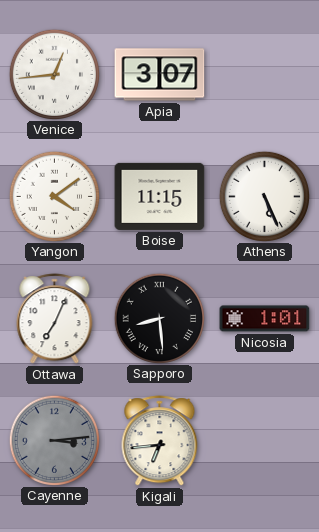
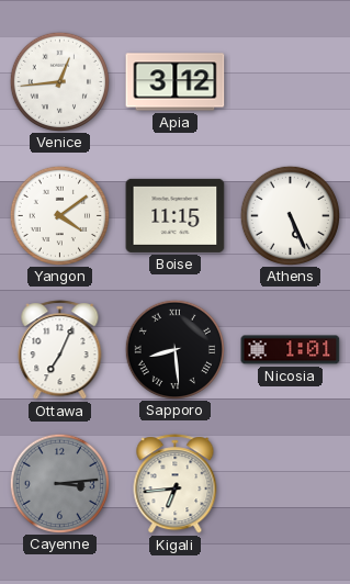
Apia: 3:07 -> 3:12 (176, 82)
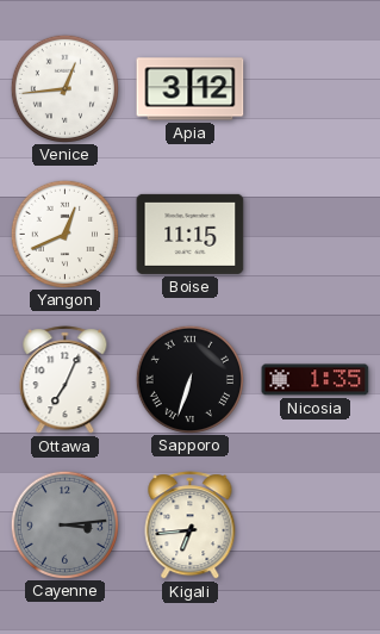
Yangon: 4:09 -> 12:41 (64, 234)
Athens: 5:26 -> none (290, 215)
Sapporo: 8:29 -> 6:33 (189, 379)
Nicosia: 1:01 -> 1:35 (316, 380)
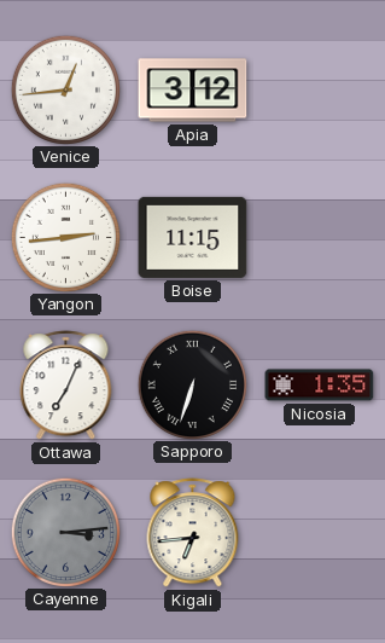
Yangon: 12:41 -> 2:44 (65, 237)
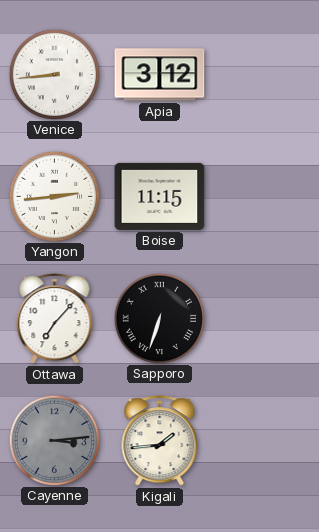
Venice: 12:44 -> 8:44 (54, 74)
Ottawa: 7:04 -> 7:07 (55, 319)
Nicosia: 1:35 -> none (320, 386)
Kigali: 6:44 -> 1:44 (160, 441)
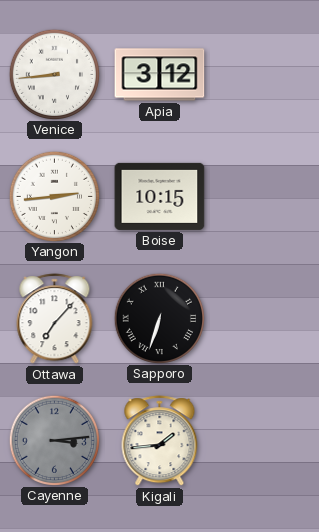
Boise: 11:15 -> 10:15 (160, 196)
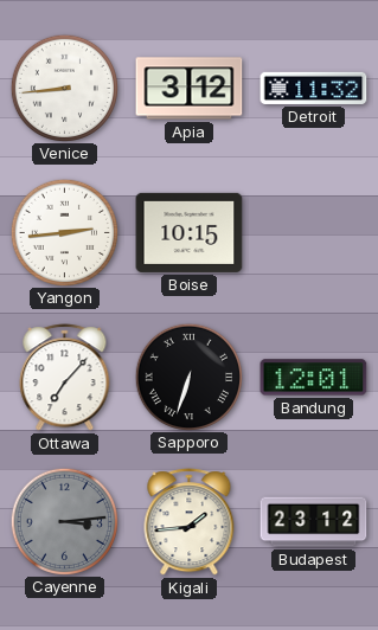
Detroit: none -> 11:32 (314, 88)
Bandung: none -> 12:01 (314, 378)
Budapest: none -> 23:12 (314, 522)
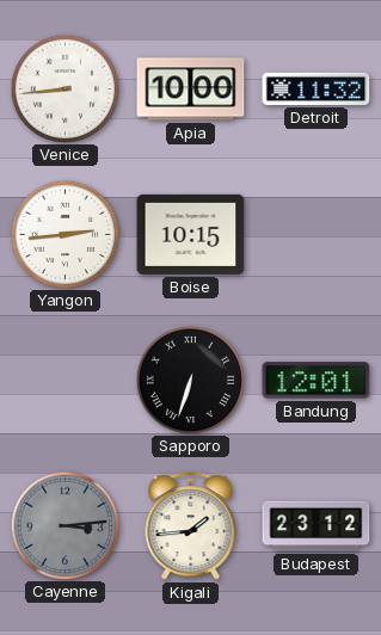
Apia: 3:12 -> 10:00 (191, 90)
Ottawa: 7:07 -> none (65, 378)
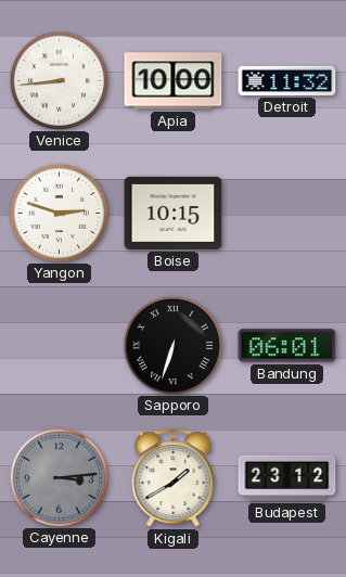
Yangon: 2:44 -> 2:48 (59, 213)
Bandung: 12:01 -> 06:01 (287, 346)
Kigali: 1:44 -> 1:40 (174, 478)
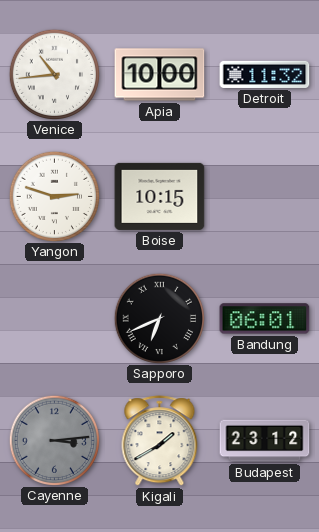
Venice: 8:44 -> 10:44 (54, 74)
Sapporo: 6:33 -> 6:41 (159, 318)
